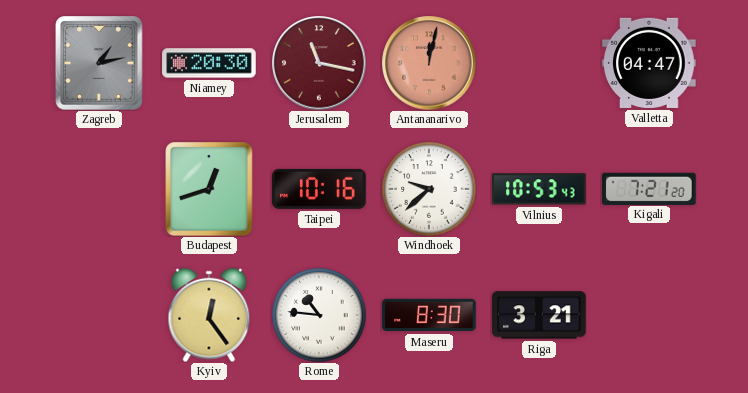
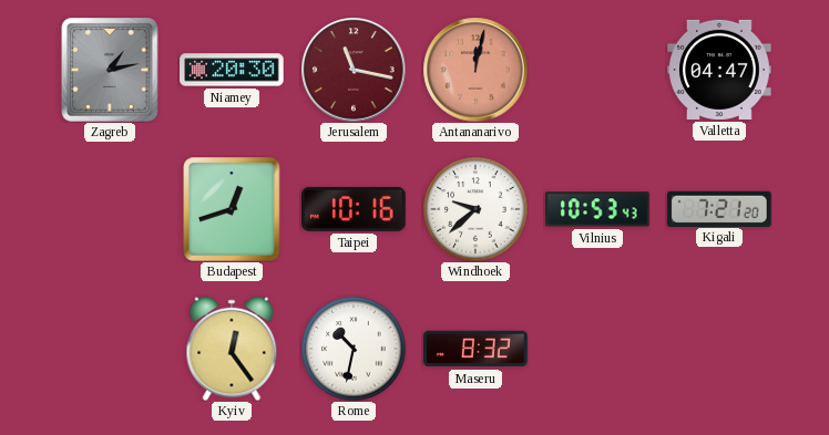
Rome: 10:46 -> 10:32 (354, 349)
Maseru: 8:30 -> 8:32 (475, 349)
Riga: 3:21 -> none (539, 315)
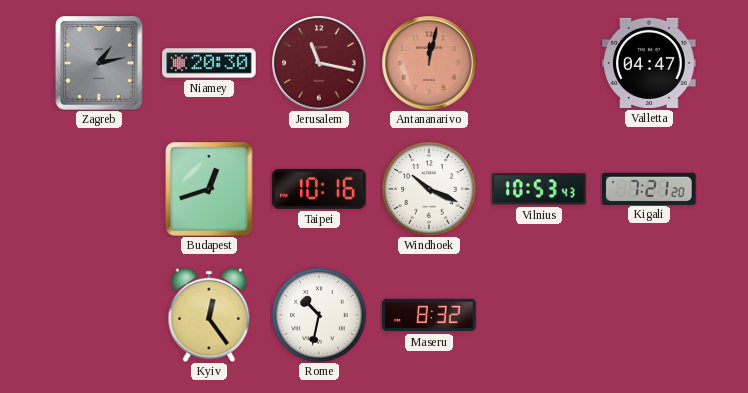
Windhoek: 9:38 -> 10:19 (429, 189)
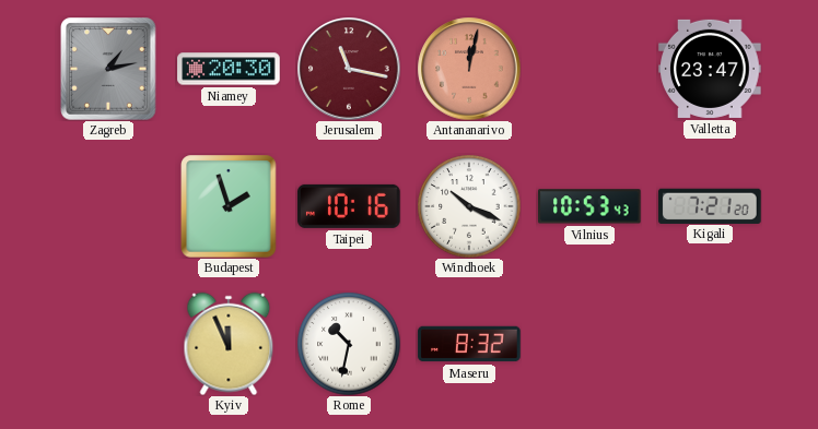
Valletta: 04:47 -> 23:47 (710, 69)
Budapest: 12:42 -> 1:57 (229, 206)
Kyiv: 12:24 -> 11:56 (229, 344)
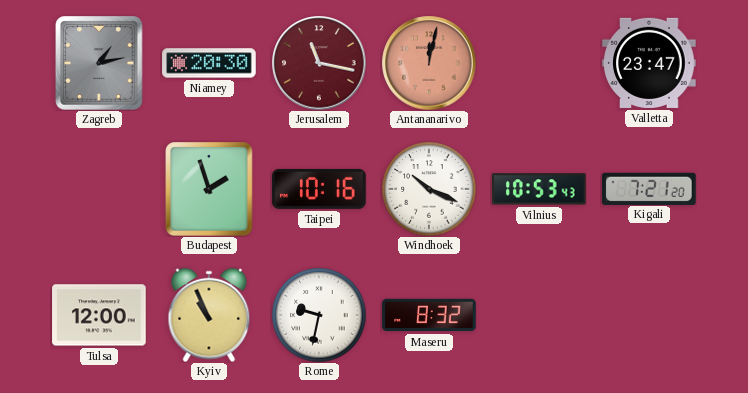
Tulsa: none -> 12:00 (99, 315)
Kyiv: 11:56 -> 10:56 (209, 315)
Rome: 10:32 -> 9:32 (319, 315)
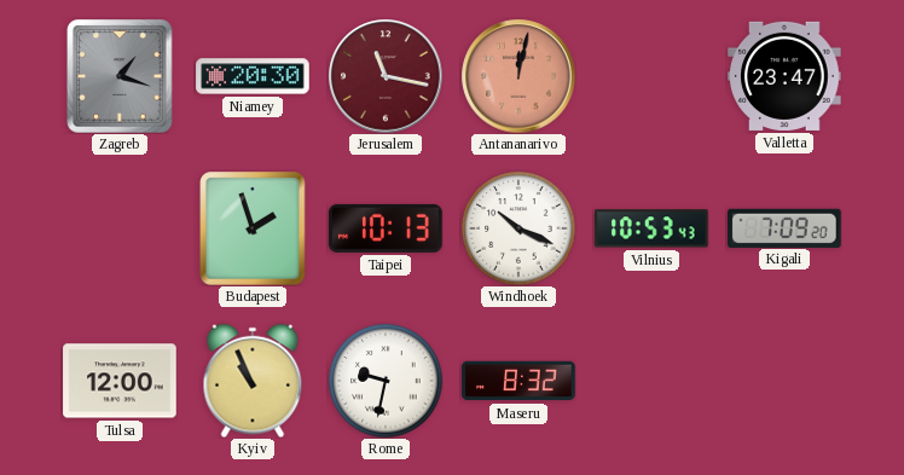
Zagreb: 1:13 -> 1:18 (120, 76)
Taipei: 10:16 -> 10:13 (386, 228)
Kigali: 7:21 -> 7:09 (784, 227)
